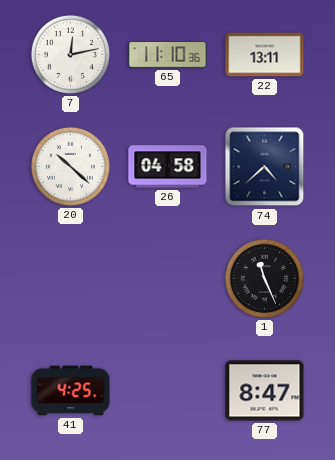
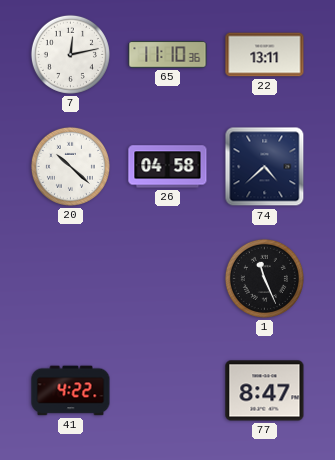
41: 4:25 -> 4:22 (71, 391)
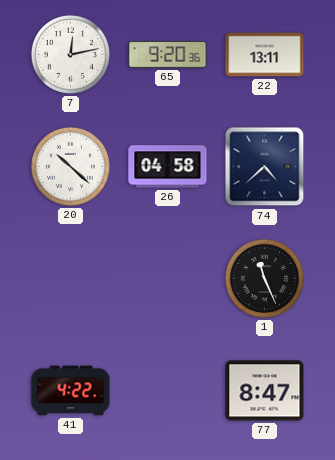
65: 11:10 -> 9:20 (168, 55)
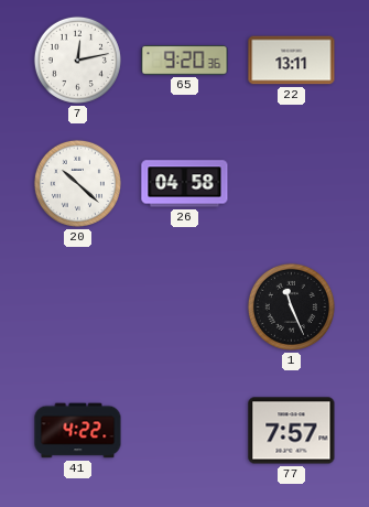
74: 4:38 -> none (265, 167)
77: 8:47 -> 7:57 (292, 431)
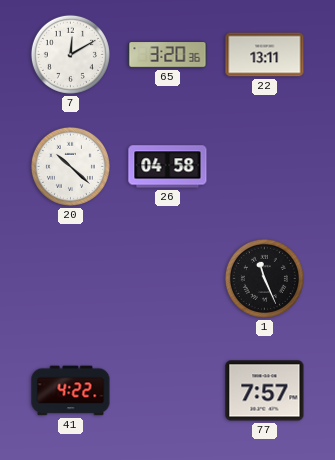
7: 12:13 -> 12:10 (70, 54)
65: 9:20 -> 3:20 (168, 55)
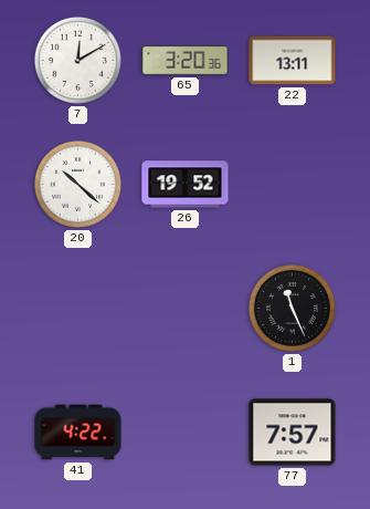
26: 04:58 -> 19:52 (186, 185)
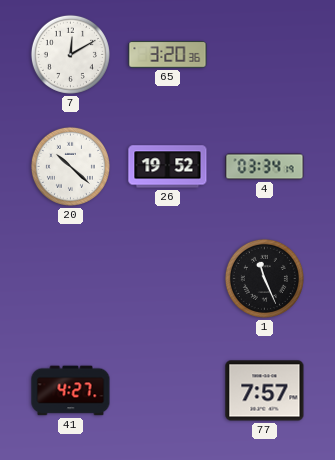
22: 13:11 -> none (293, 61)
4: none -> 03:34 (265, 167)
41: 4:22 -> 4:27 (71, 391)
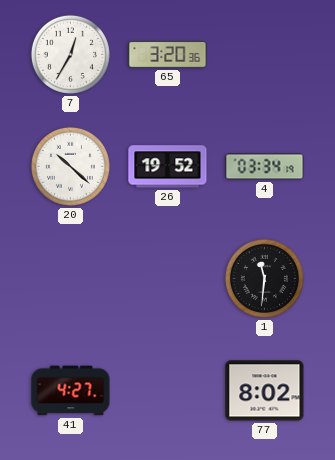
7: 12:10 -> 12:35 (70, 54)
1: 11:26 -> 11:31 (264, 278)
77: 7:57 -> 8:02 (265, 391)
